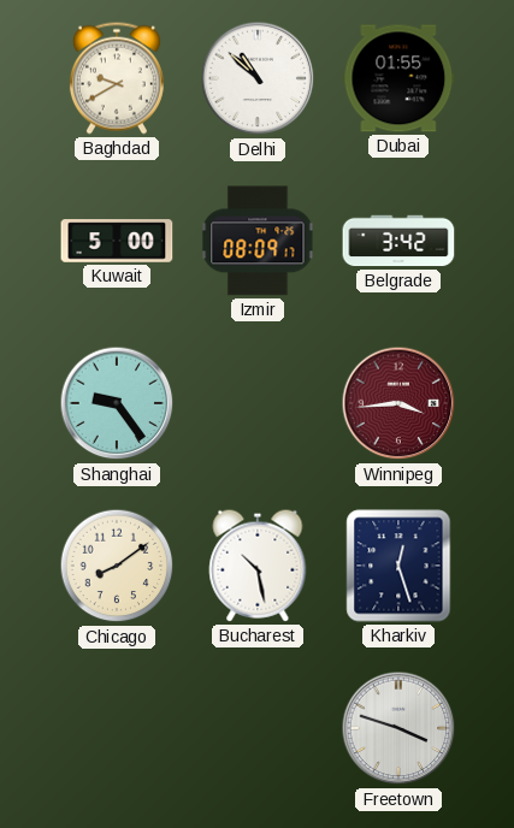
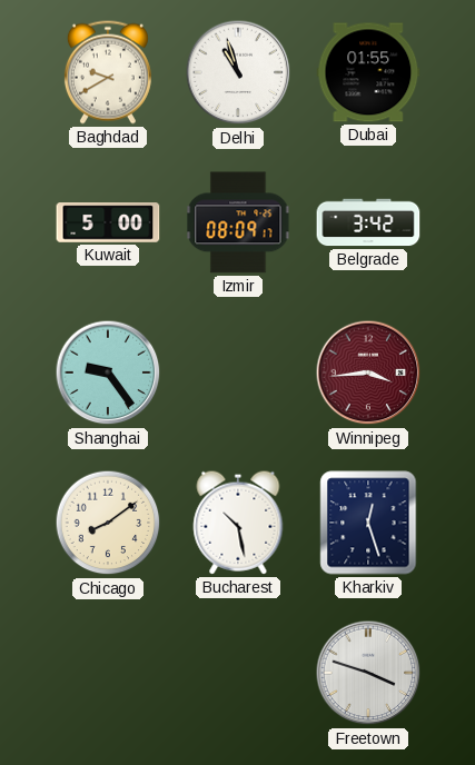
Delhi: 10:52 -> 10:57 (238, 72)
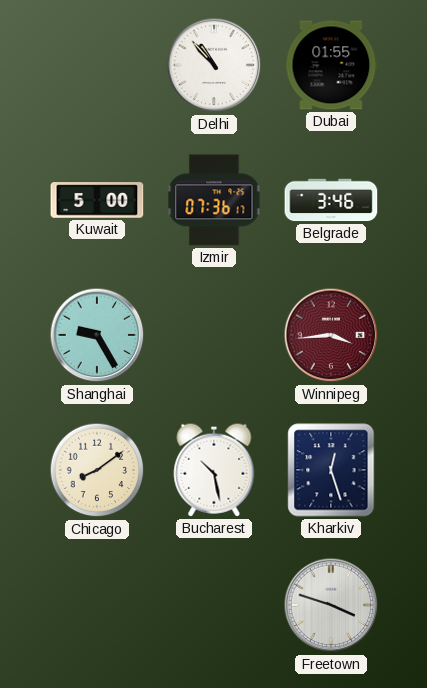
Baghdad: 9:40 -> none (108, 72)
Delhi: 10:57 -> 10:53 (214, 65)
Izmir: 08:09 -> 07:36 (214, 200)
Belgrade: 3:42 -> 3:46 (331, 200)
Shanghai: 9:24 -> 9:25 (97, 335)
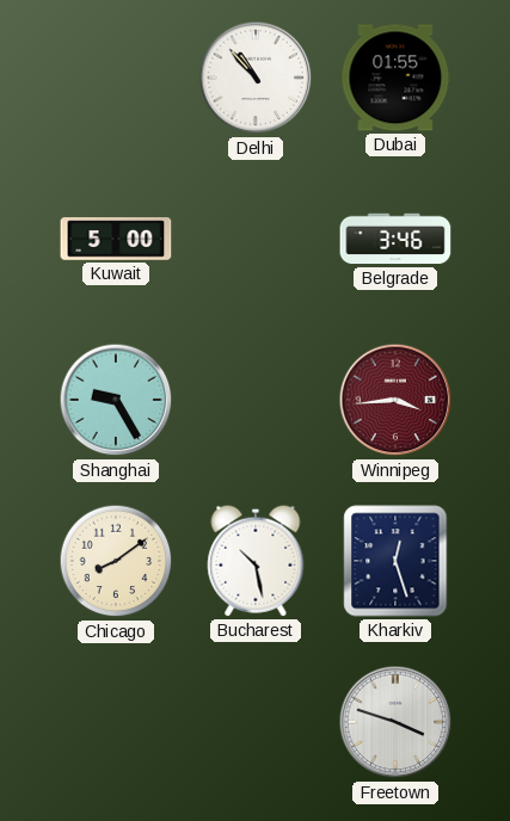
Izmir: 07:36 -> none (214, 200)
